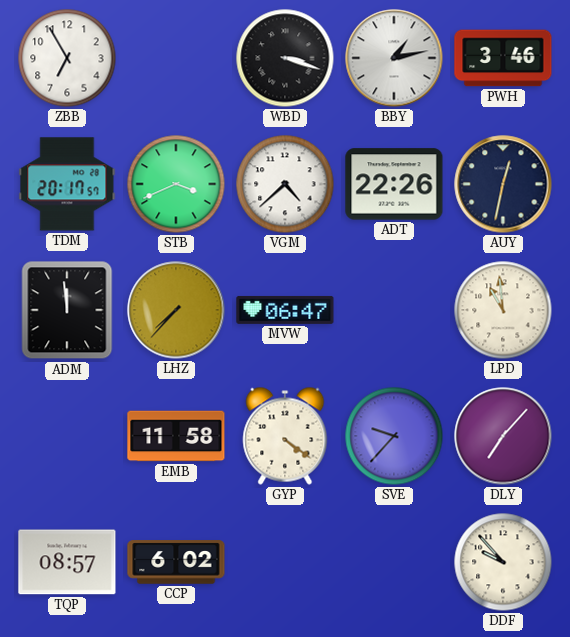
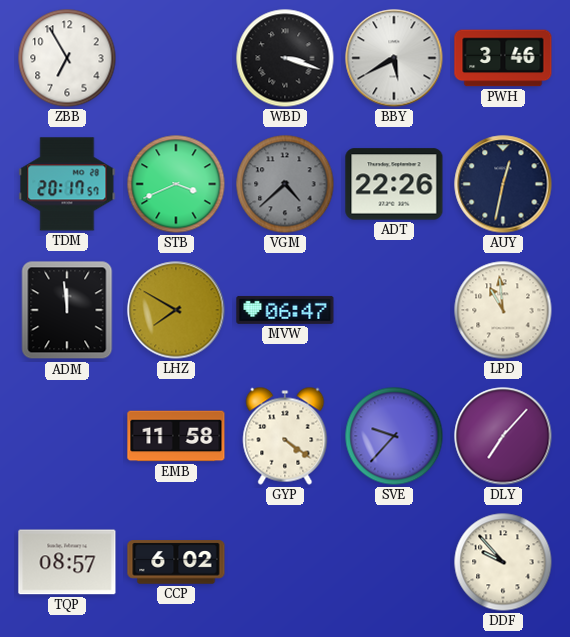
BBY: 1:13 -> 5:40 (394, 58)
VGM dial: white -> grey (285, 184)
LHZ: 7:37 -> 7:50 (176, 310)
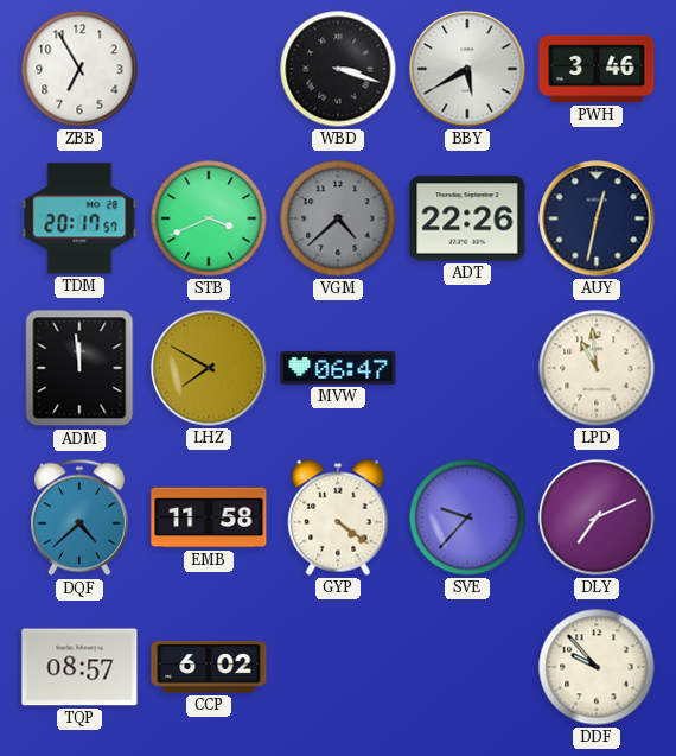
DQF: none -> 4:38 (79, 517)
DLY: 7:07 -> 7:11 (597, 517)
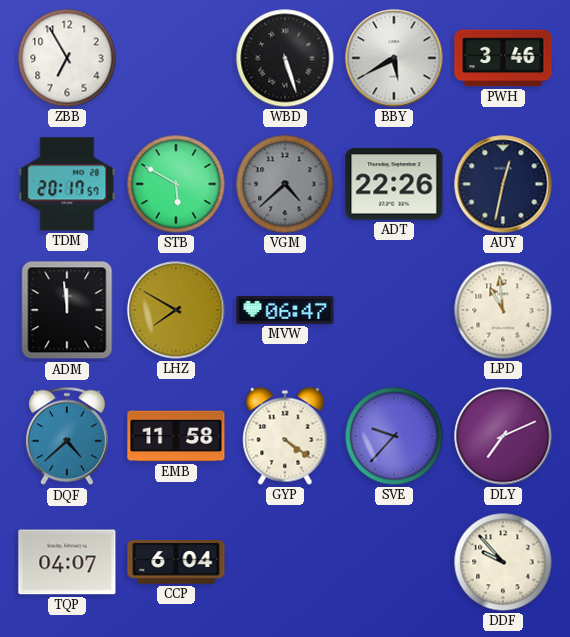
WBD: 3:18 -> 5:27 (285, 58)
STB: 3:41 -> 5:50 (176, 184)
TQP: 08:57 -> 04:07 (67, 562)
CCP: 6:02 -> 6:04 (176, 562)
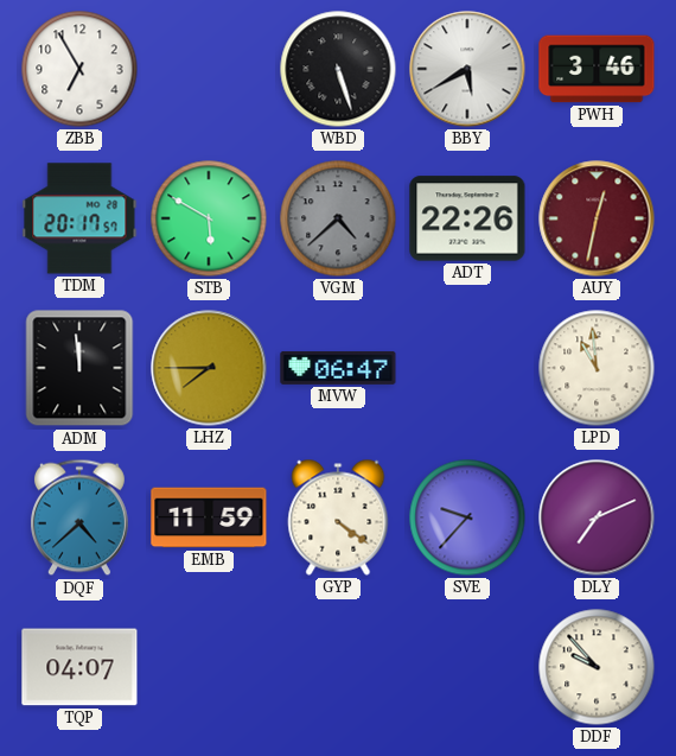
AUY dial: navy -> burgundy (597, 218)
LHZ: 7:50 -> 7:45 (209, 368)
EMB: 11:58 -> 11:59 (209, 517)
CCP: 6:04 -> none (176, 562)
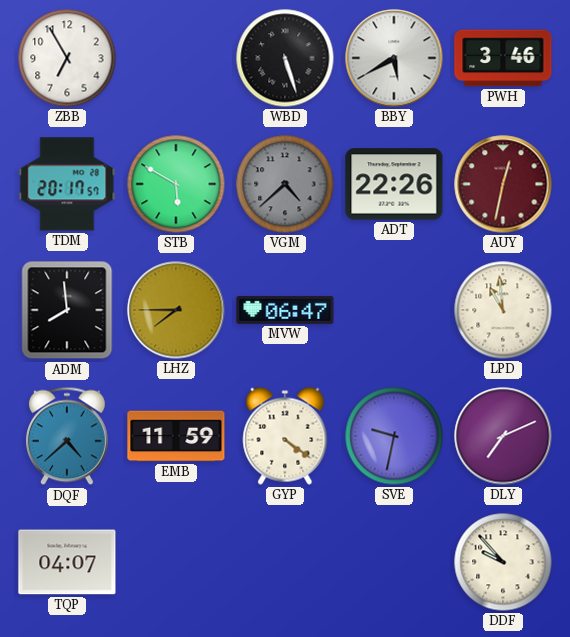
ADM: 11:59 -> 7:59 (67, 310)
SVE: 9:37 -> 9:32 (394, 436)
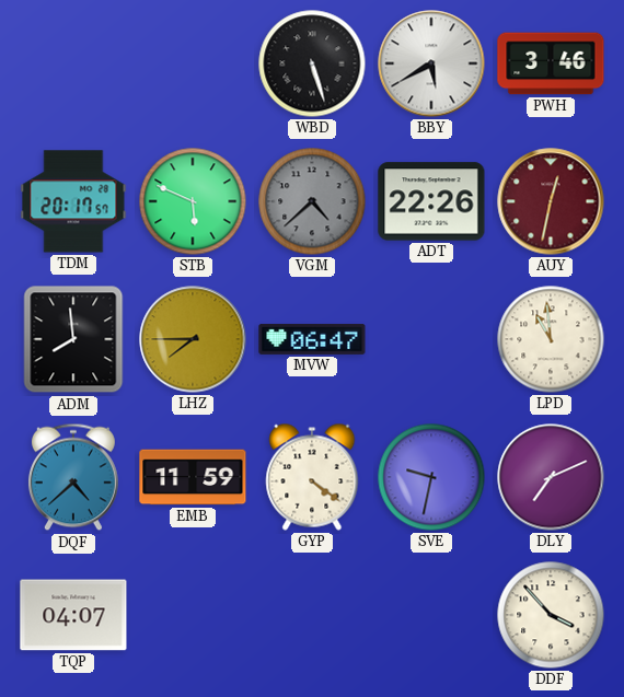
ZBB: 6:55 -> none (67, 58)
STB: 5:50 -> 5:49 (193, 201)
DDF: 9:53 -> 3:53 (551, 615)
